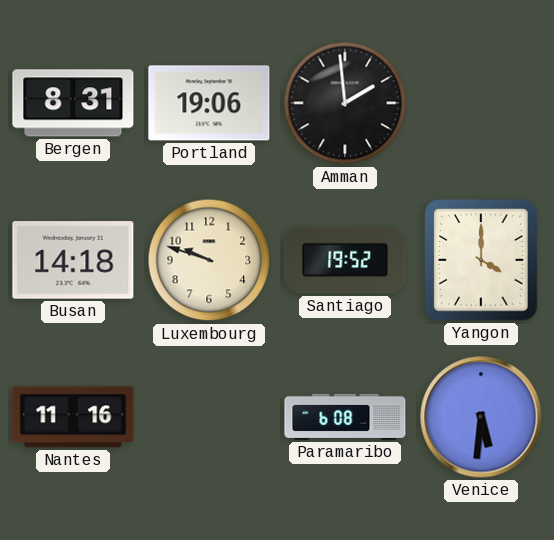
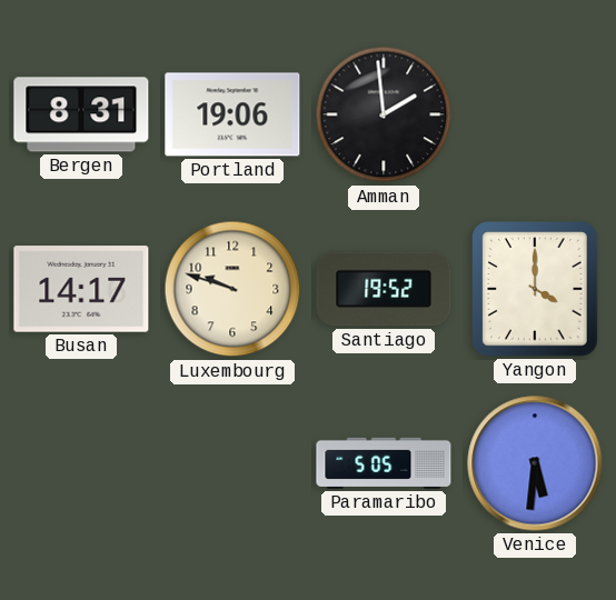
Busan: 14:18 -> 14:17 (81, 289)
Nantes: 11:16 -> none (73, 417)
Paramaribo: 6:08 -> 5:05 (384, 463)
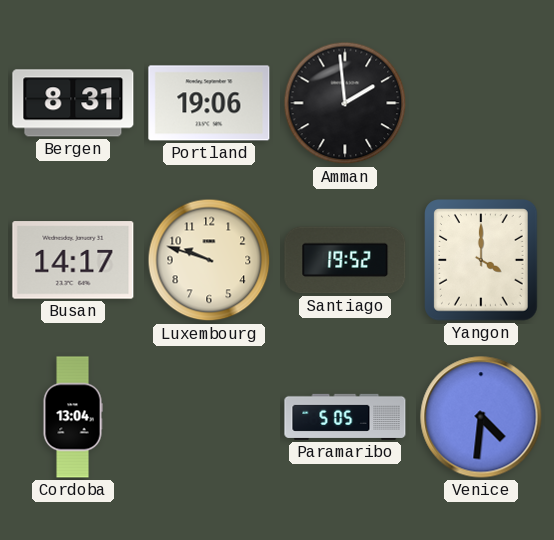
Cordoba: none -> 13:04 (73, 417)
Venice: 5:31 -> 4:31 (481, 417)
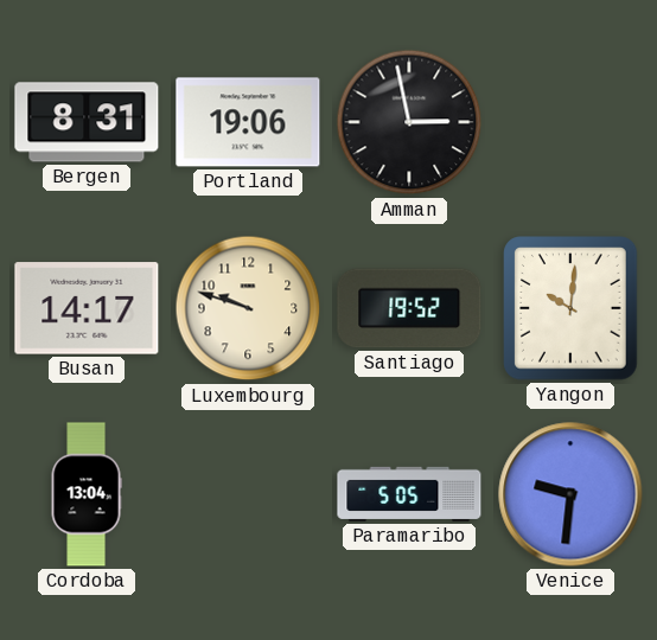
Amman: 1:59 -> 2:58 (409, 122)
Yangon: 4:00 -> 10:01 (570, 308)
Venice: 4:31 -> 9:31 (570, 494)
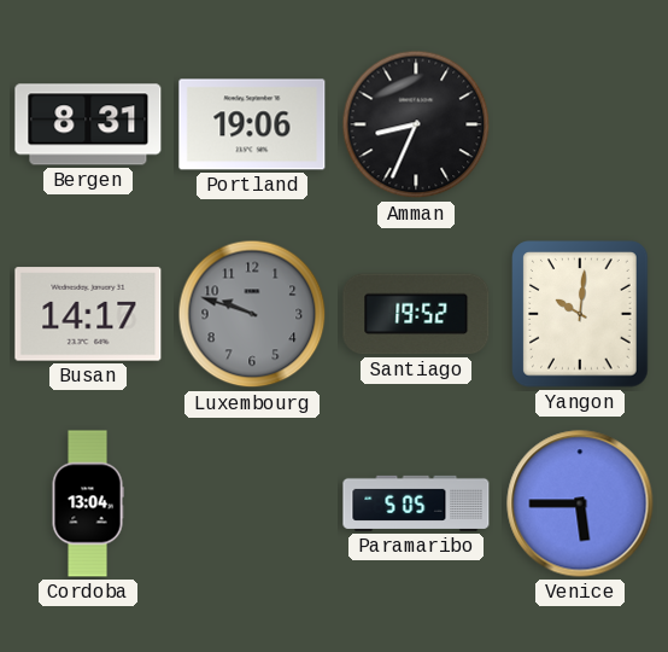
Amman: 2:58 -> 8:34 (416, 124)
Luxembourg dial: cream -> grey (252, 314)
Venice: 9:31 -> 5:45 (580, 503)
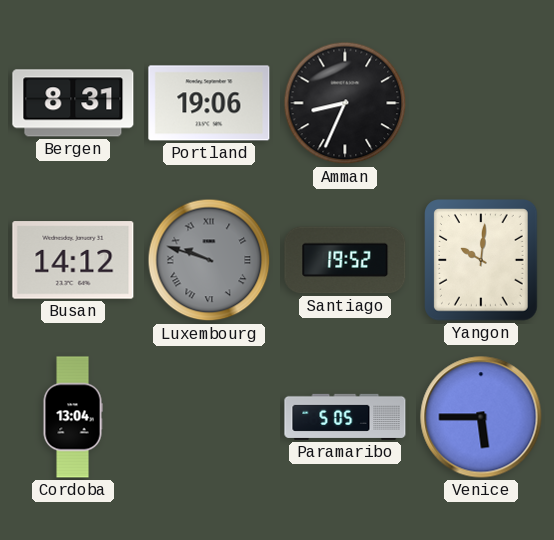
Busan: 14:17 -> 14:12 (73, 260)
Luxembourg numerals: Arabic -> Roman (209, 260)
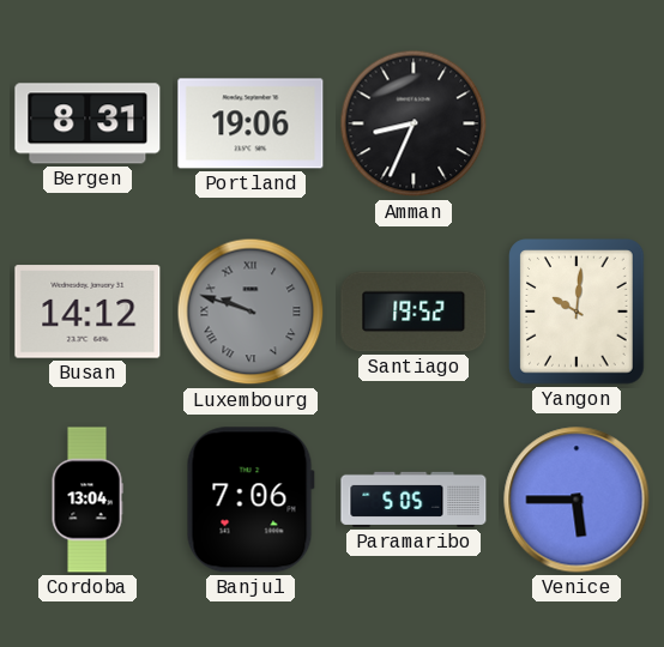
Banjul: none -> 7:06 (250, 500)
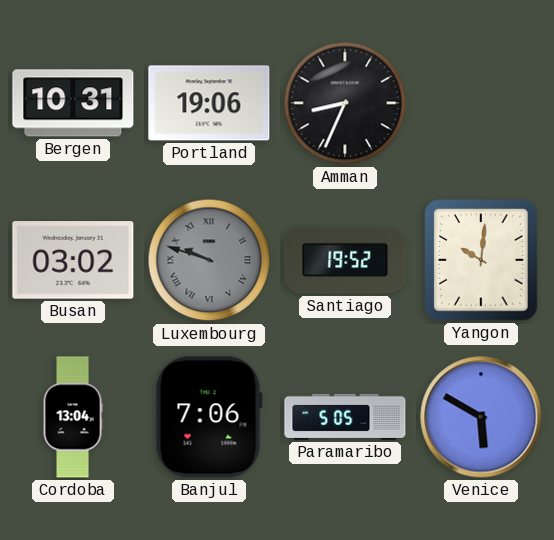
Bergen: 8:31 -> 10:31 (73, 103)
Busan: 14:12 -> 03:02 (73, 260)
Venice: 5:45 -> 5:50 (481, 417)
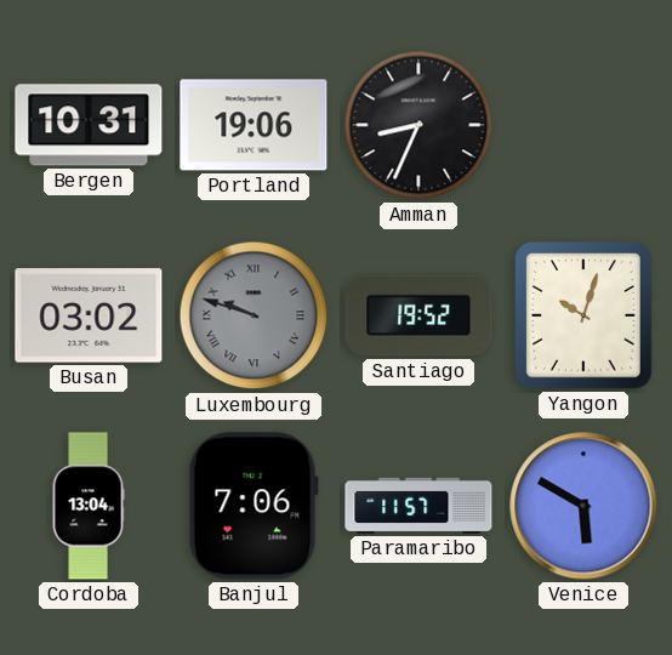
Yangon: 10:01 -> 10:03 (583, 315)
Paramaribo: 5:05 -> 11:57 (418, 506)
